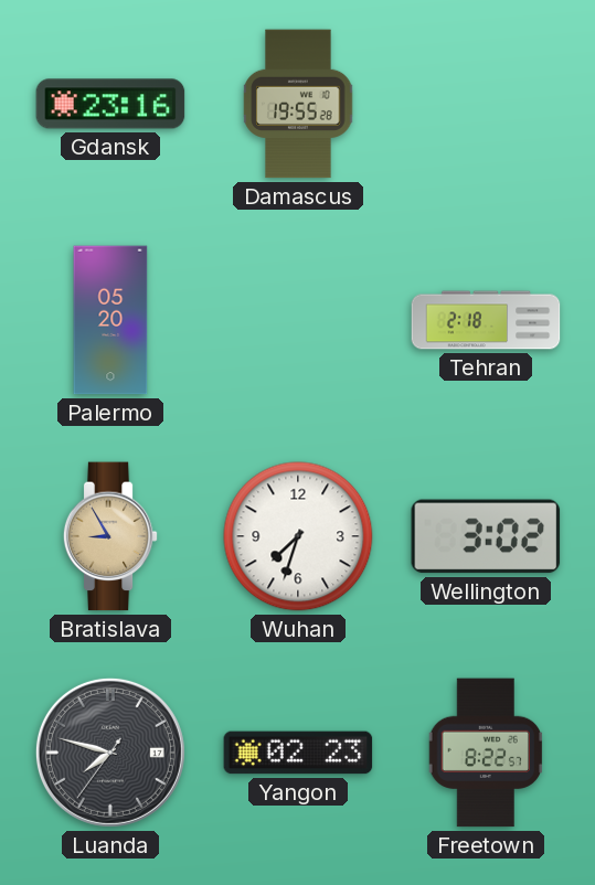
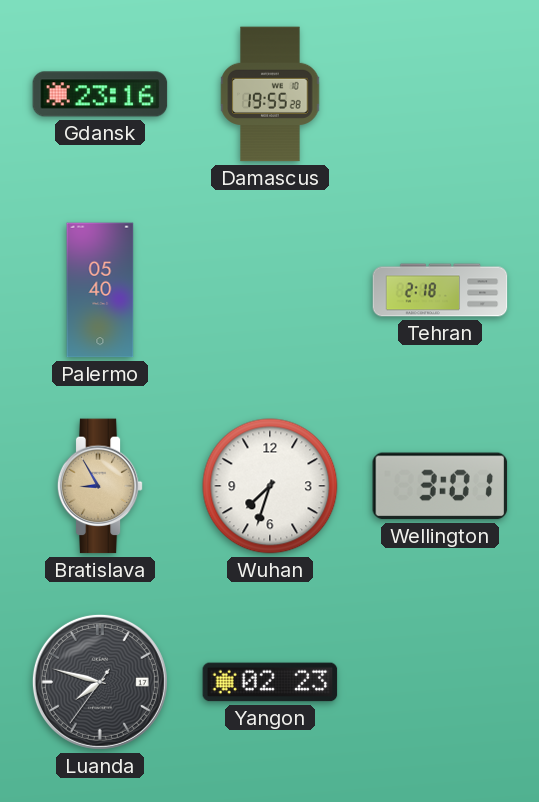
Palermo: 05:20 -> 05:40 (100, 290)
Wellington: 3:02 -> 3:01 (440, 486)
Freetown: 8:22 -> none (486, 753)
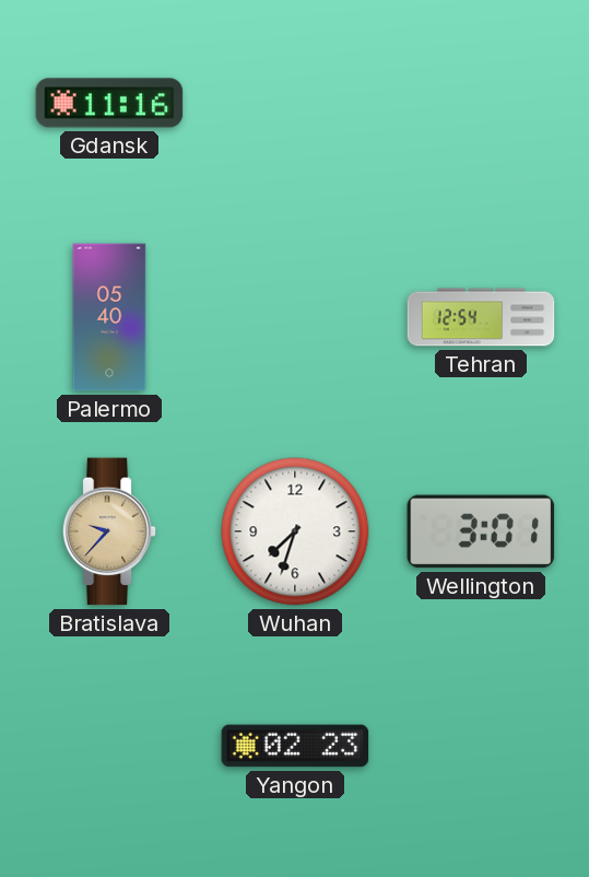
Gdansk: 23:16 -> 11:16 (109, 103)
Damascus: 19:55 -> none (270, 94)
Tehran: 2:18 -> 12:54 (481, 317)
Bratislava: 8:55 -> 9:37 (109, 531)
Luanda: 7:47 -> none (100, 682)
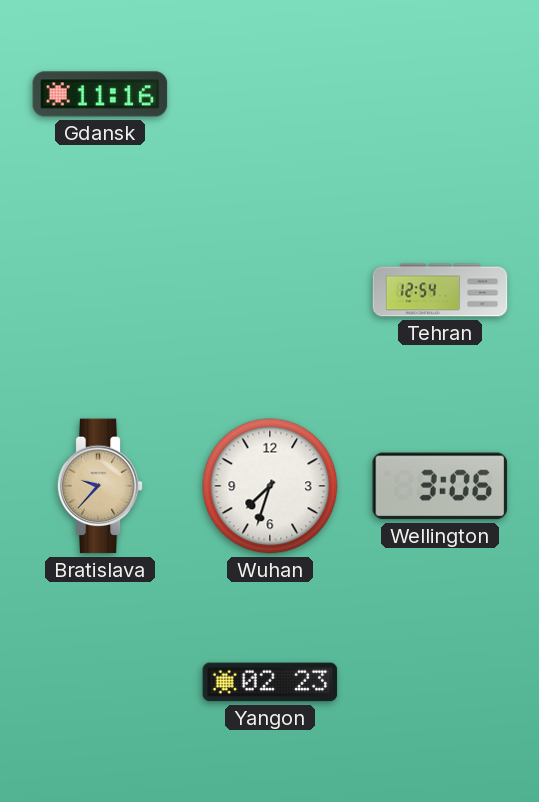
Palermo: 05:40 -> none (109, 317)
Wellington: 3:01 -> 3:06 (440, 486)
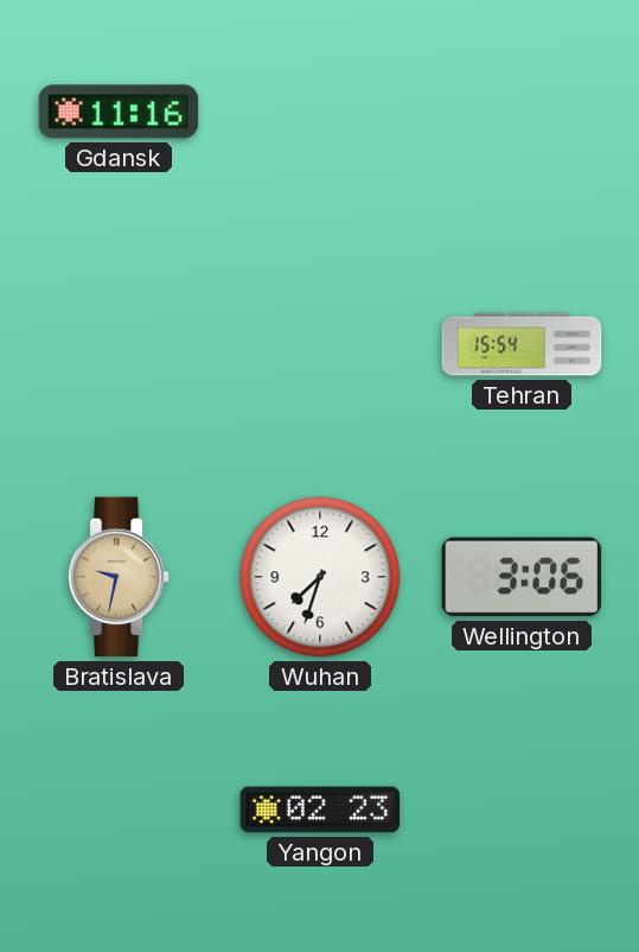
Tehran: 12:54 -> 15:54 (522, 344)
Bratislava: 9:37 -> 9:32 (119, 577)
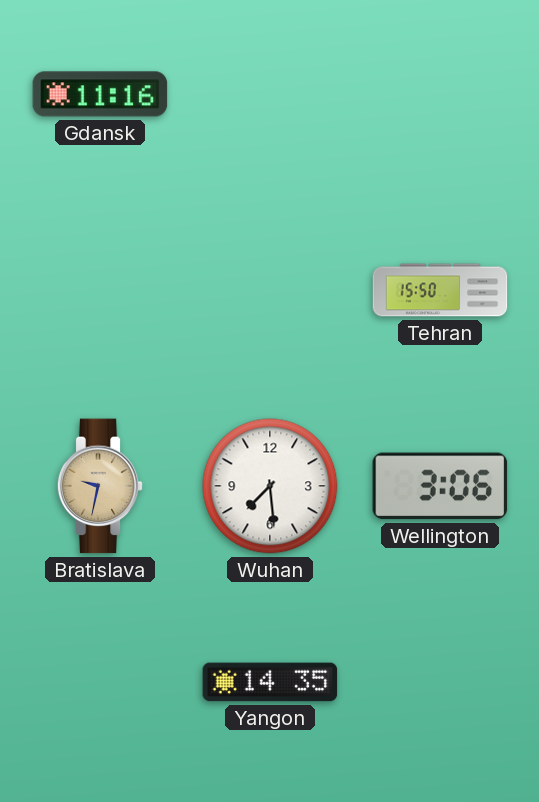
Tehran: 15:54 -> 15:50 (440, 290)
Wuhan: 7:33 -> 7:29 (270, 486)
Yangon: 02:23 -> 14:35 (270, 682)
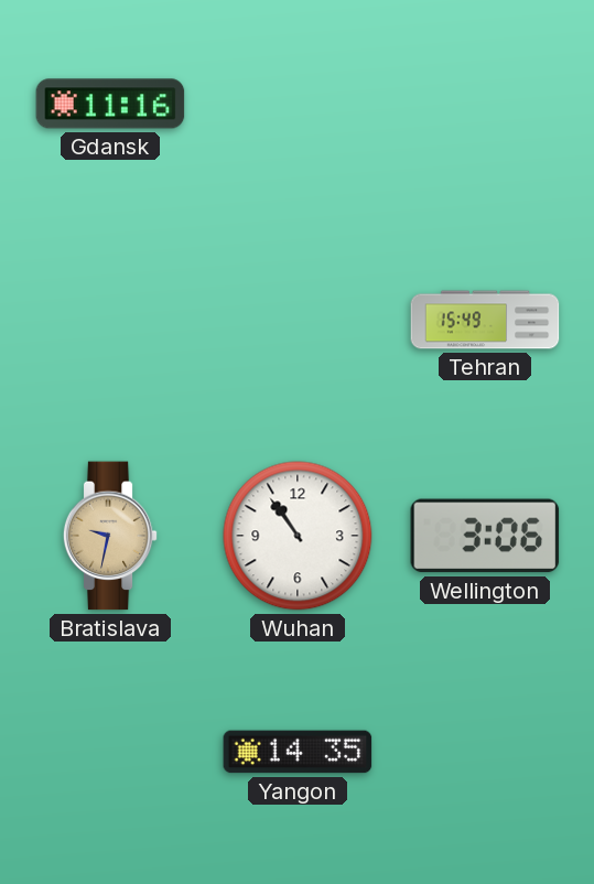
Tehran: 15:50 -> 15:49 (485, 320)
Wuhan: 7:29 -> 10:54 (298, 536)
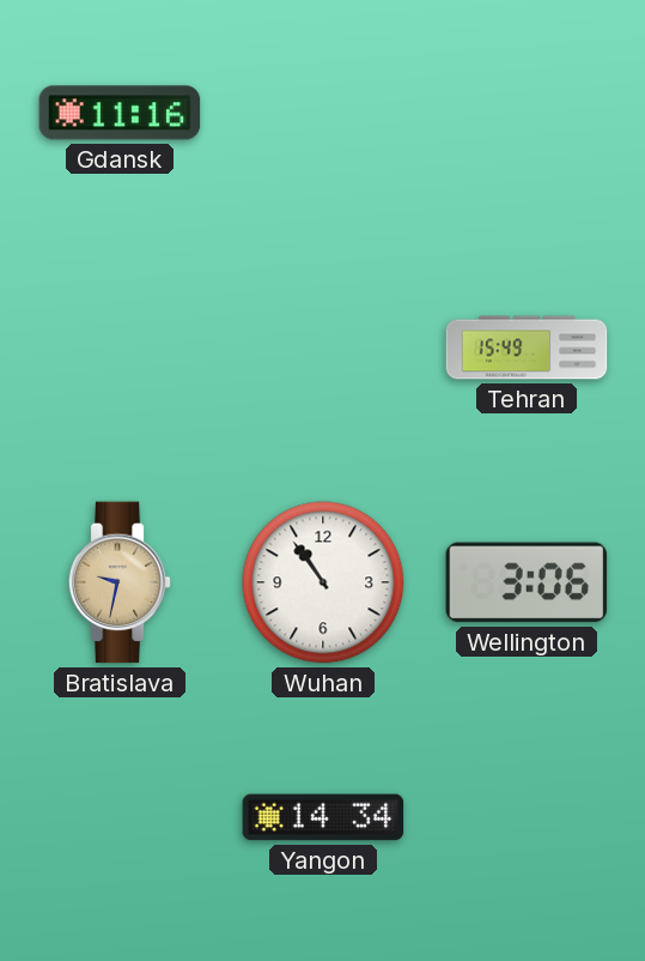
Yangon: 14:35 -> 14:34 (323, 817)
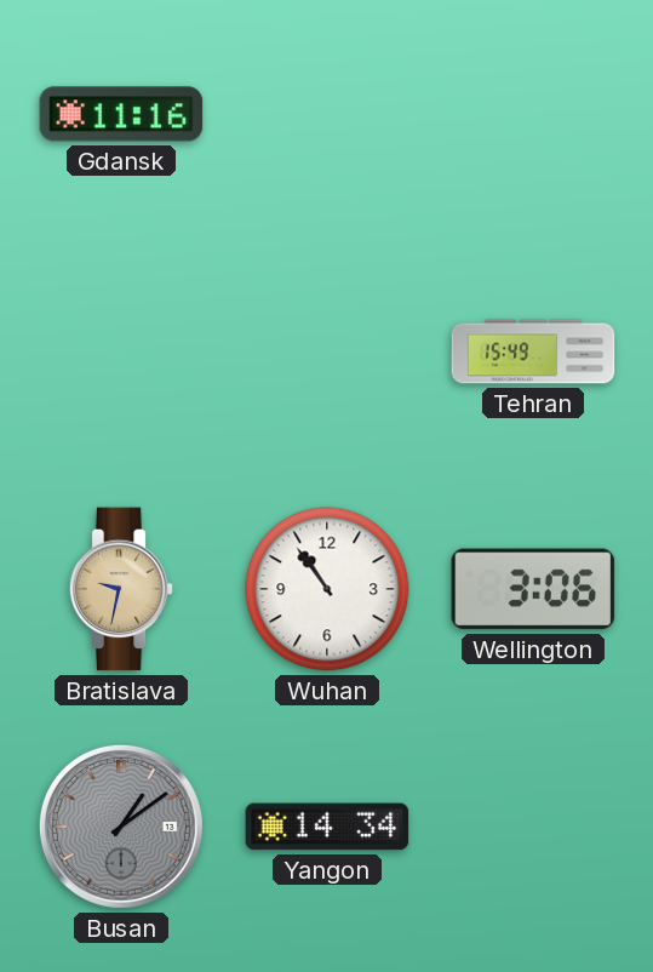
Busan: none -> 1:09 (121, 827)
